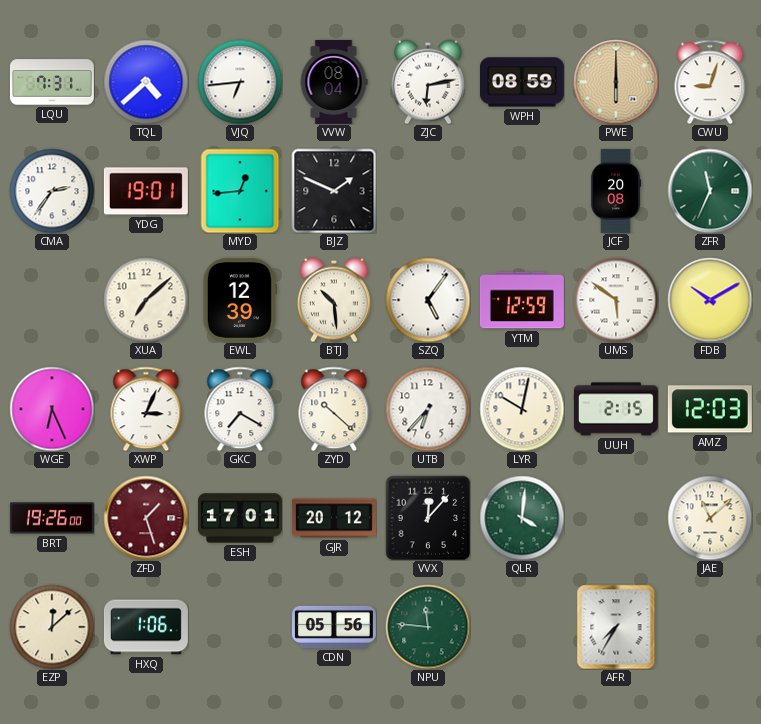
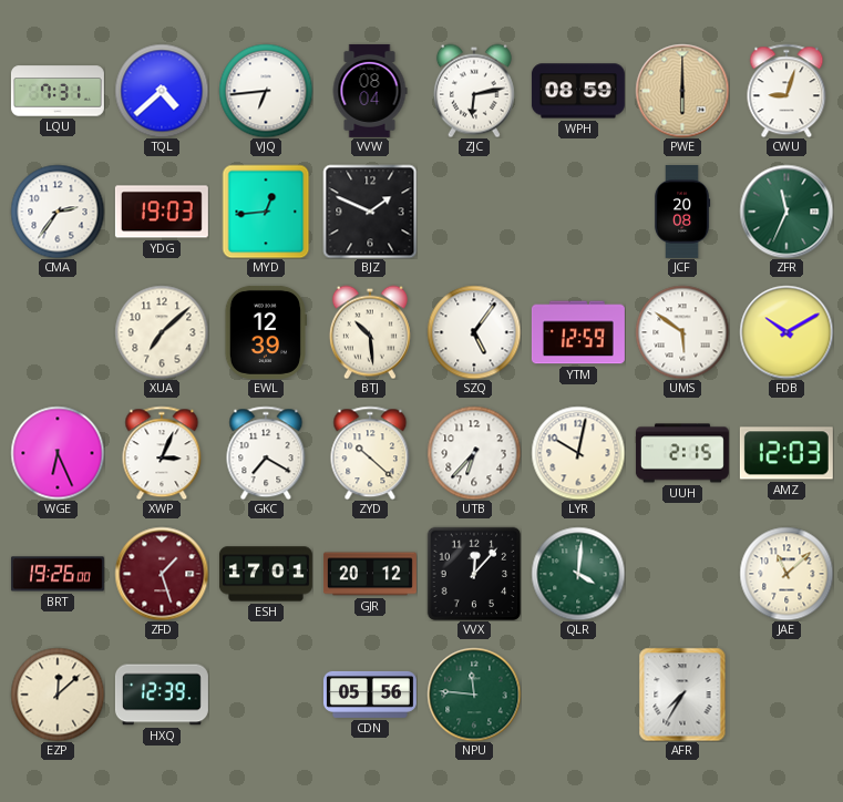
YDG: 19:01 -> 19:03 (162, 212)
HXQ: 1:06 -> 12:39 (162, 695)
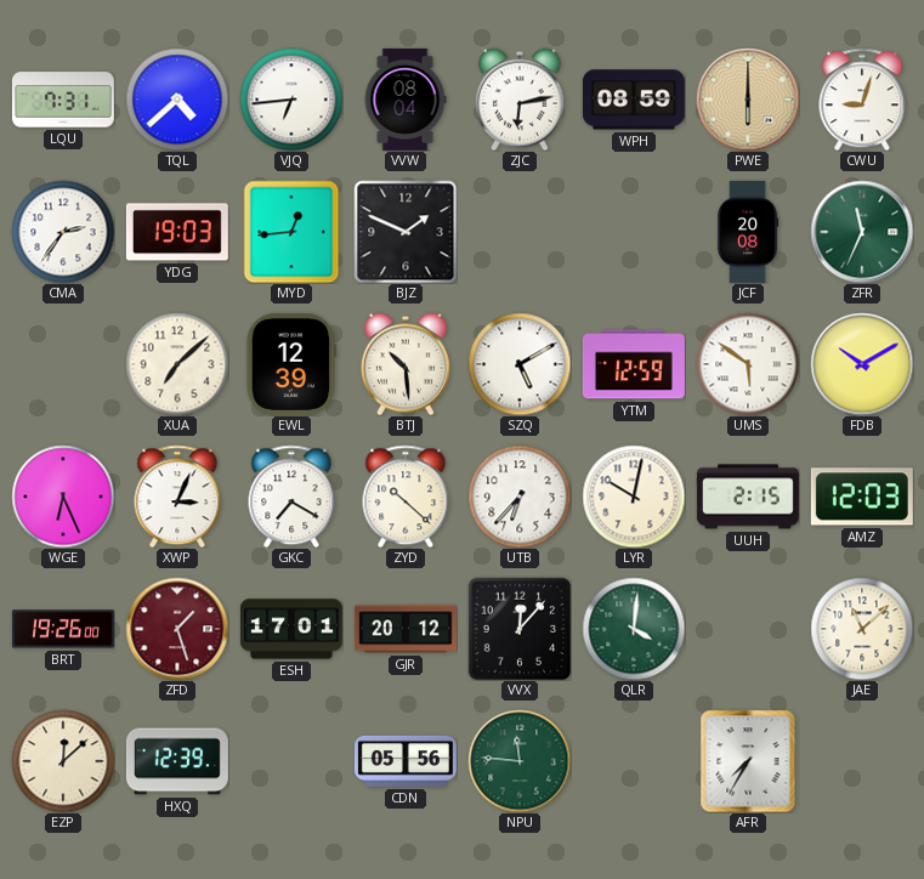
SZQ: 5:06 -> 5:10 (520, 364)
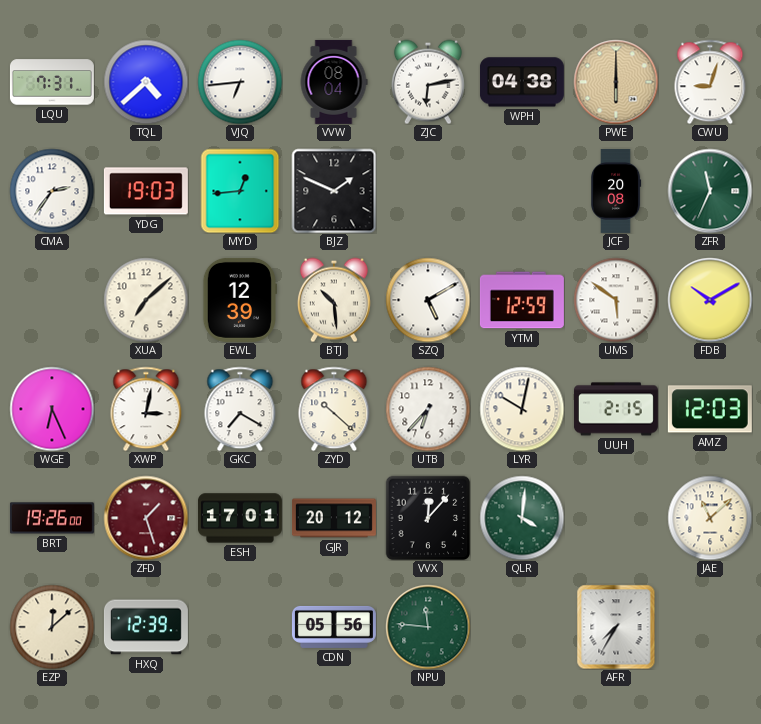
WPH: 08:59 -> 04:38 (522, 82)
XWP: 3:04 -> 3:02 (146, 409)
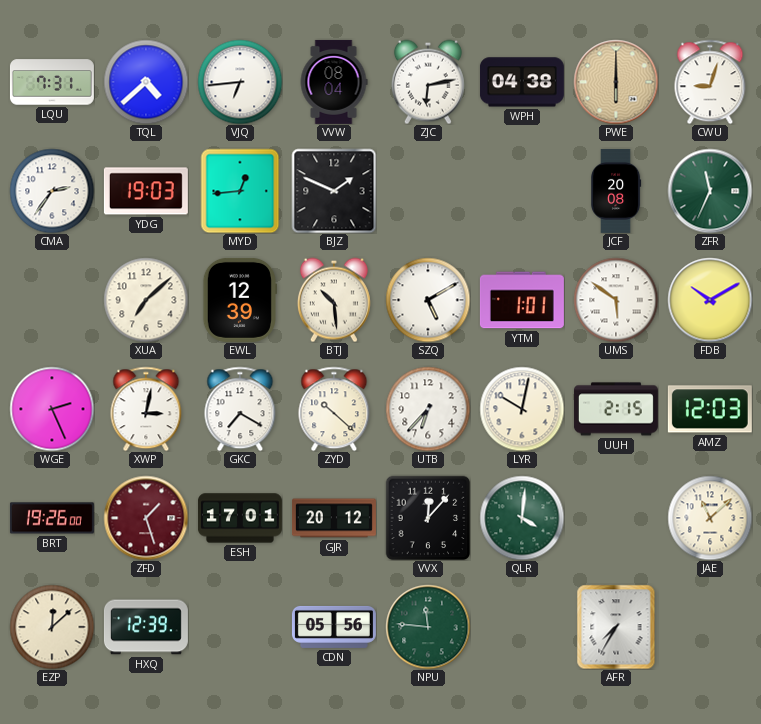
YTM: 12:59 -> 1:01 (522, 300)
WGE: 6:26 -> 2:26 (52, 409)
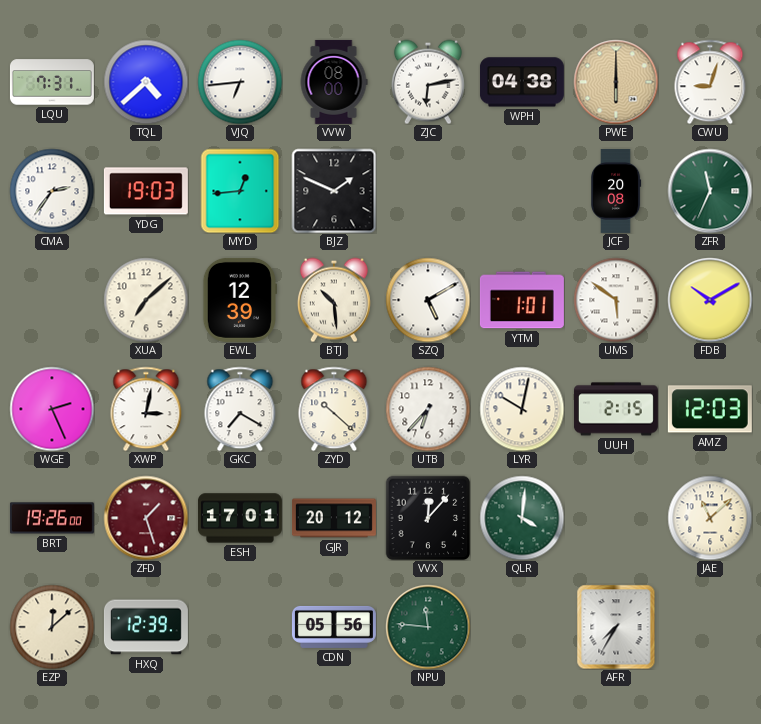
VVW: 08:04 -> 08:00 (334, 82)
